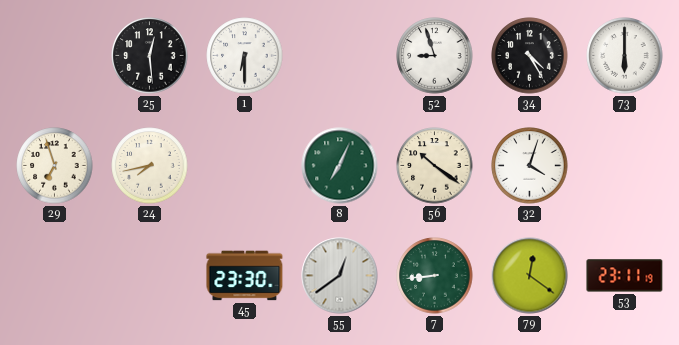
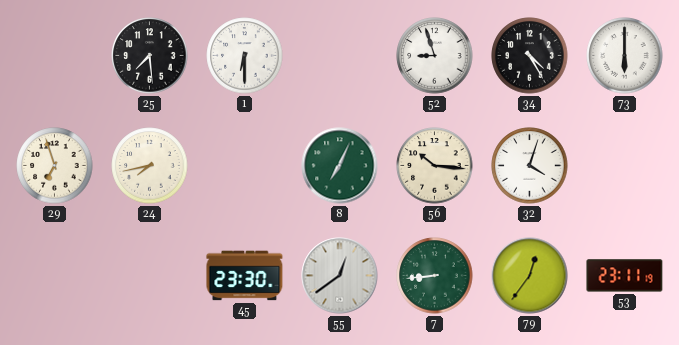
25: 12:29 -> 7:29 (150, 56)
56: 10:21 -> 10:16 (435, 166)
79: 12:21 -> 12:36 (530, 276)
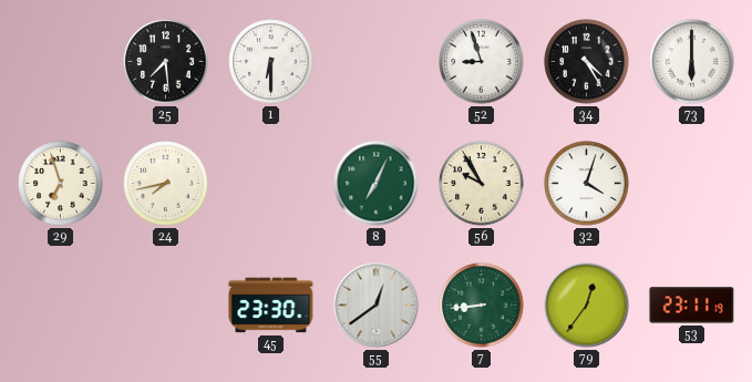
56: 10:16 -> 9:55 (482, 184)
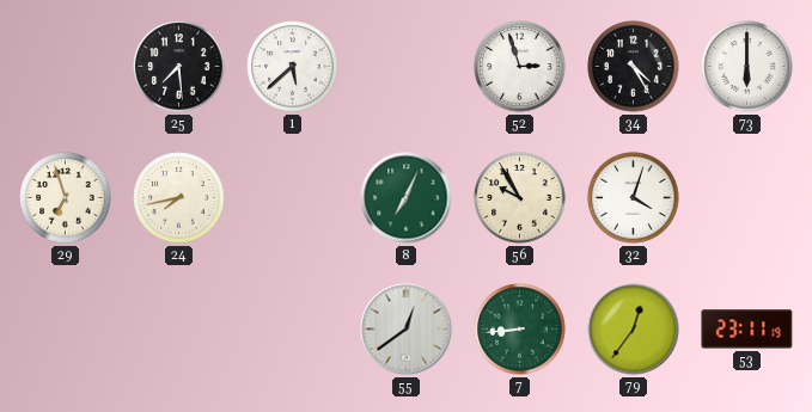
1: 6:30 -> 5:38 (293, 67)
52: 8:57 -> 2:57 (520, 67)
45: 23:30 -> none (271, 306)
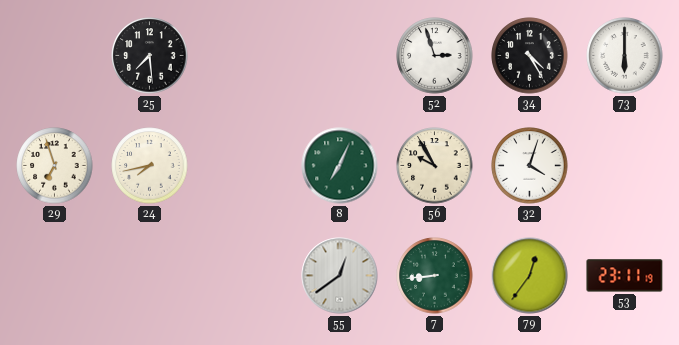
1: 5:38 -> none (293, 67)
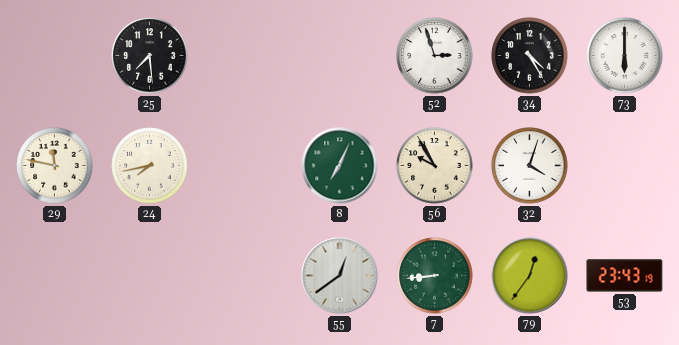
29: 6:57 -> 11:47 (55, 166)
53: 23:11 -> 23:43 (625, 276)
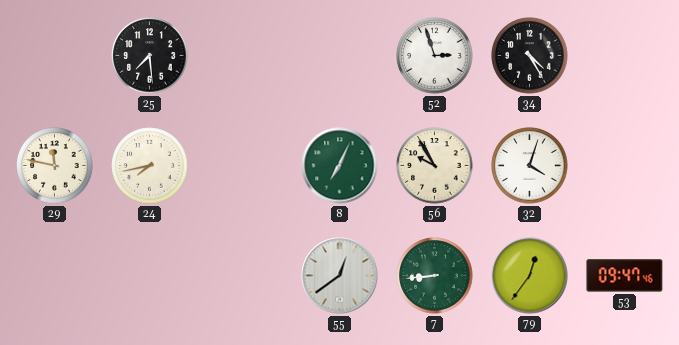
73: 6:00 -> none (625, 56)
53: 23:43 -> 09:47 (625, 276)
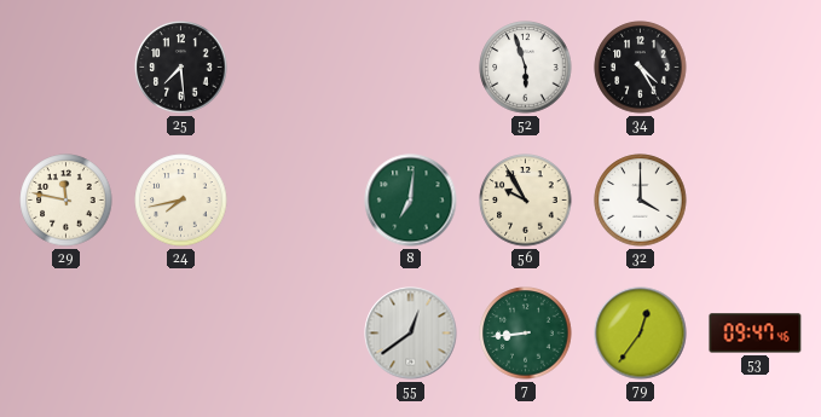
52: 2:57 -> 5:57 (526, 68)
8: 7:04 -> 7:01 (411, 201)
32: 4:03 -> 4:00 (641, 201)
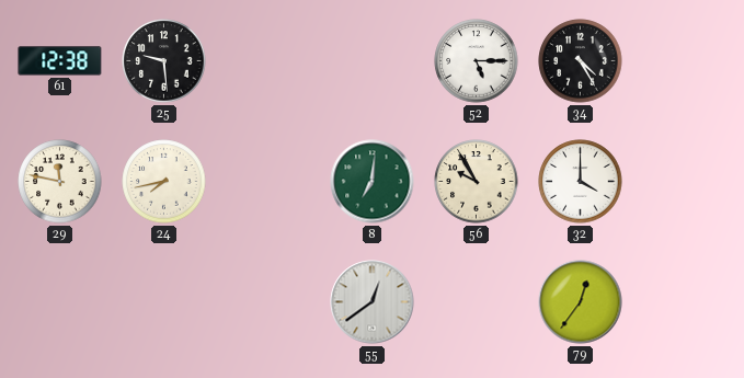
61: none -> 12:38 (60, 61)
25: 7:29 -> 9:29 (164, 61)
52: 5:57 -> 5:15 (477, 61)
7: 8:44 -> none (526, 334)
53: 09:47 -> none (756, 334)
